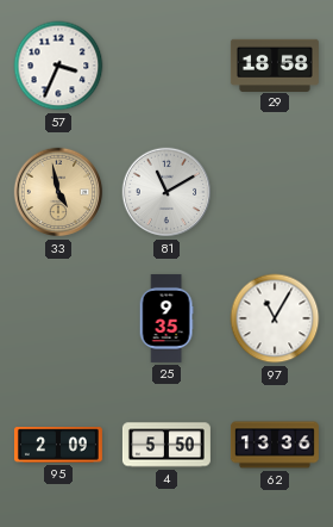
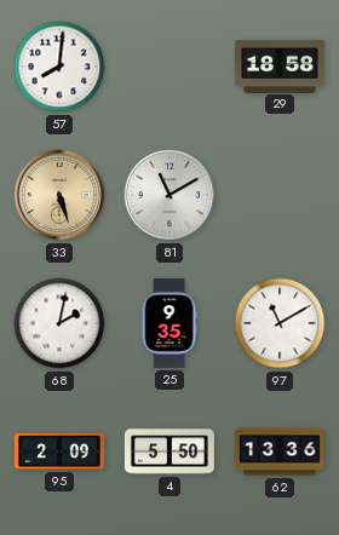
57: 3:34 -> 8:01 (59, 67)
33: 4:58 -> 5:27 (59, 195)
68: none -> 2:02 (59, 323)
97: 11:05 -> 11:10 (280, 323)
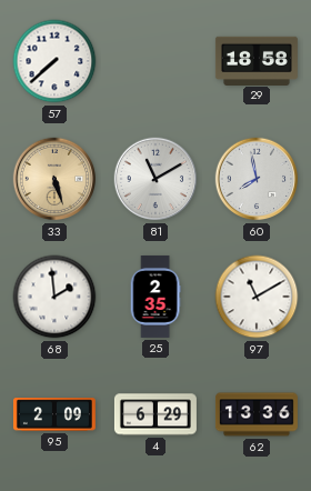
57: 8:01 -> 7:38 (54, 61)
60: none -> 7:58 (257, 179)
68: 2:02 -> 1:59 (54, 297)
25: 9:35 -> 2:35 (155, 297)
4: 5:50 -> 6:29 (155, 414)
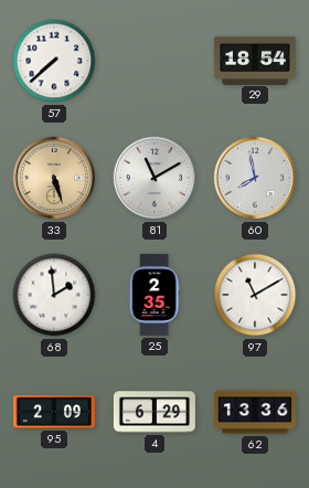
29: 18:58 -> 18:54 (255, 60)
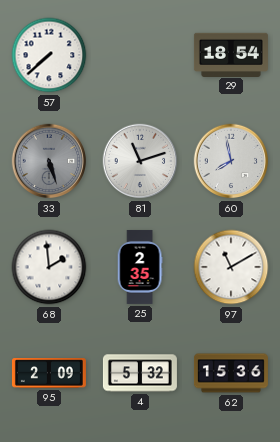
33 dial: champagne -> grey (49, 161)
81: 11:10 -> 11:12 (140, 161)
4: 6:29 -> 5:32 (140, 373)
62: 13:36 -> 15:36 (231, 373)
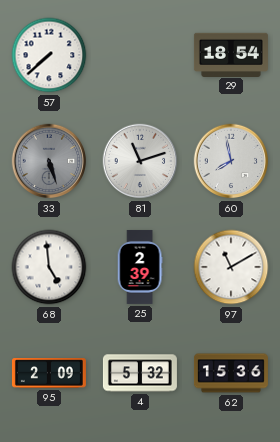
68: 1:59 -> 4:59 (49, 267)
25: 2:35 -> 2:39 (140, 267)
